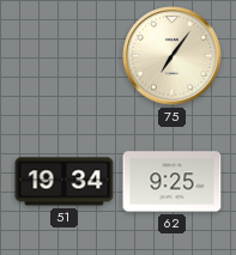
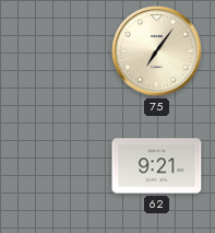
51: 19:34 -> none (65, 182)
62: 9:25 -> 9:21 (157, 166)
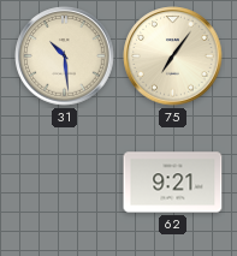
31: none -> 10:29 (65, 56)
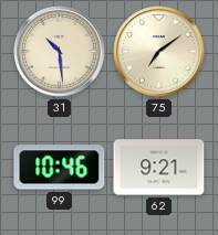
75: 7:06 -> 7:09 (159, 52)
99: none -> 10:46 (60, 168)
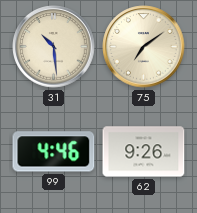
99: 10:46 -> 4:46 (54, 152)
62: 9:21 -> 9:26 (144, 152)
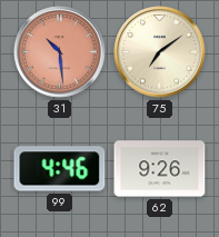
31 dial: cream -> salmon (60, 52)
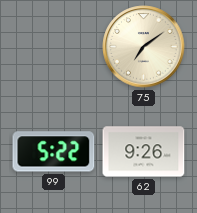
31: 10:29 -> none (60, 52)
99: 4:46 -> 5:22 (54, 152)
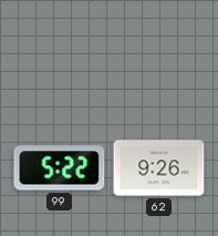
75: 7:09 -> none (144, 47)
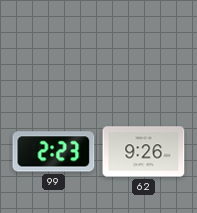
99: 5:22 -> 2:23 (54, 152)
